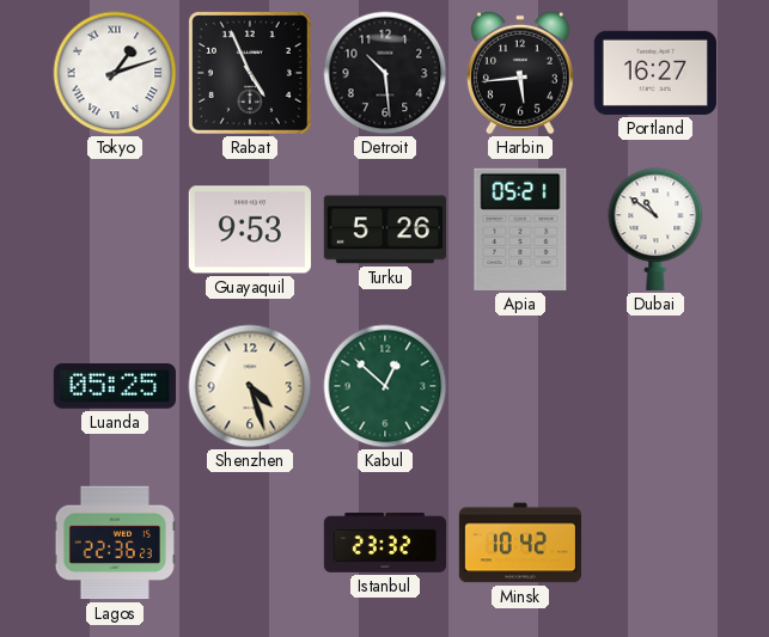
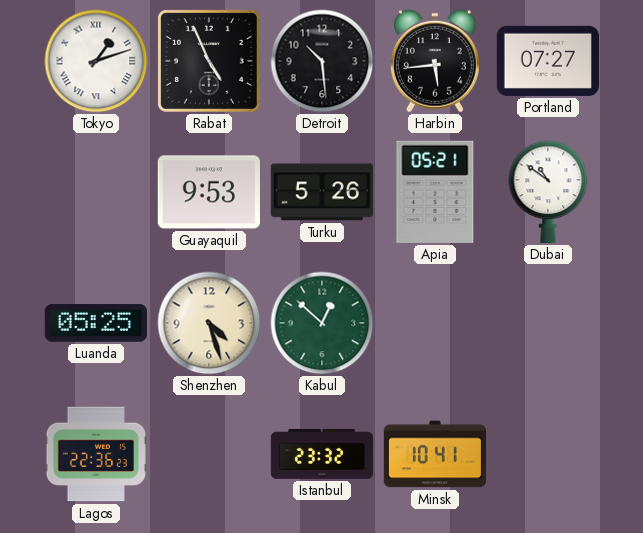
Portland: 16:27 -> 07:27 (548, 61)
Minsk: 10:42 -> 10:41 (434, 454)
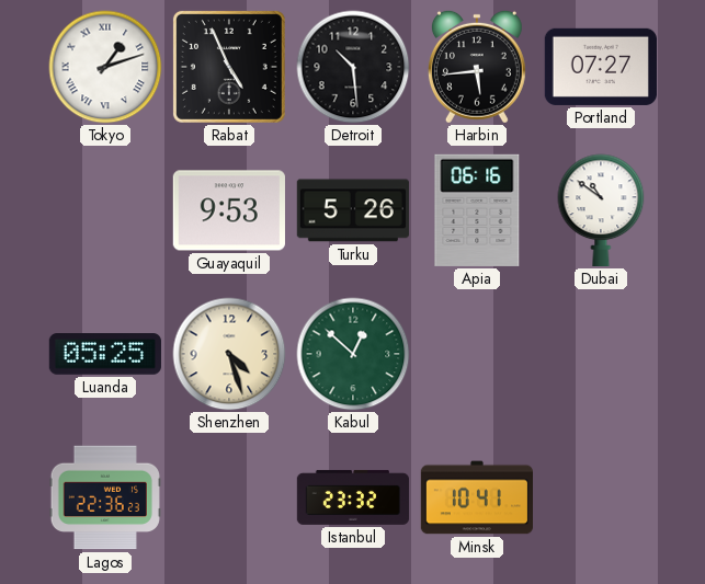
Apia: 05:21 -> 06:16 (477, 210)
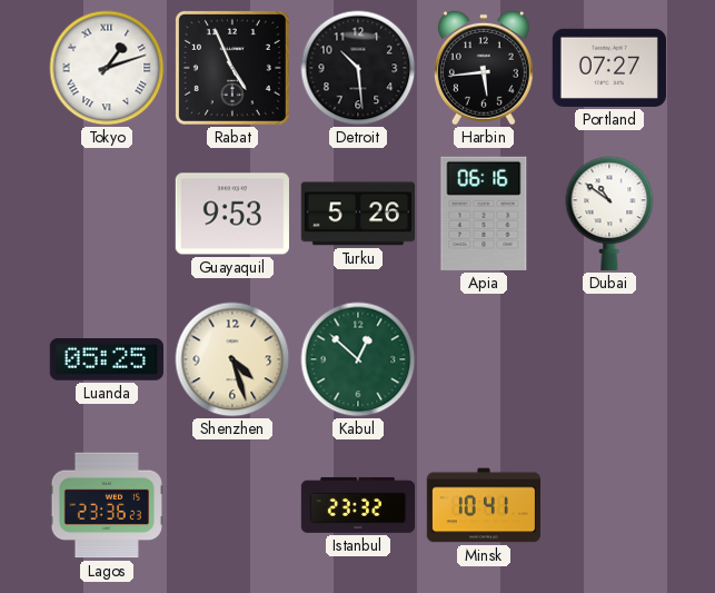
Lagos: 22:36 -> 23:36 (107, 505)
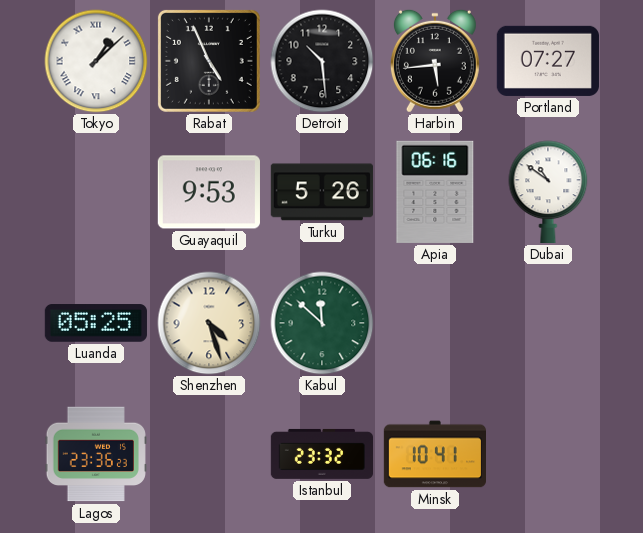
Tokyo: 1:12 -> 1:08 (96, 61)
Kabul: 12:52 -> 11:52 (322, 323)
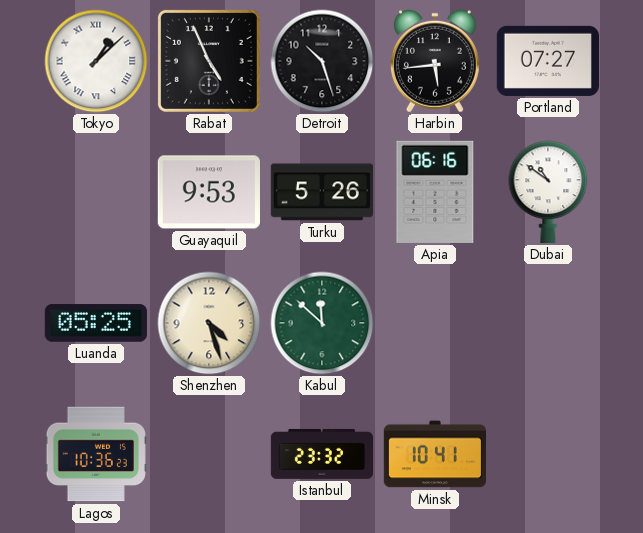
Detroit: 10:29 -> 10:27 (322, 61)
Lagos: 23:36 -> 10:36 (96, 454)
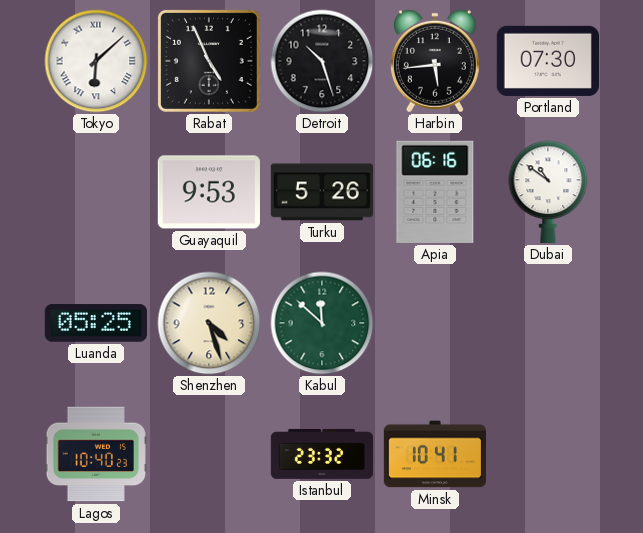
Tokyo: 1:08 -> 6:08 (96, 61)
Portland: 07:27 -> 07:30 (548, 61)
Lagos: 10:36 -> 10:40 (96, 454)
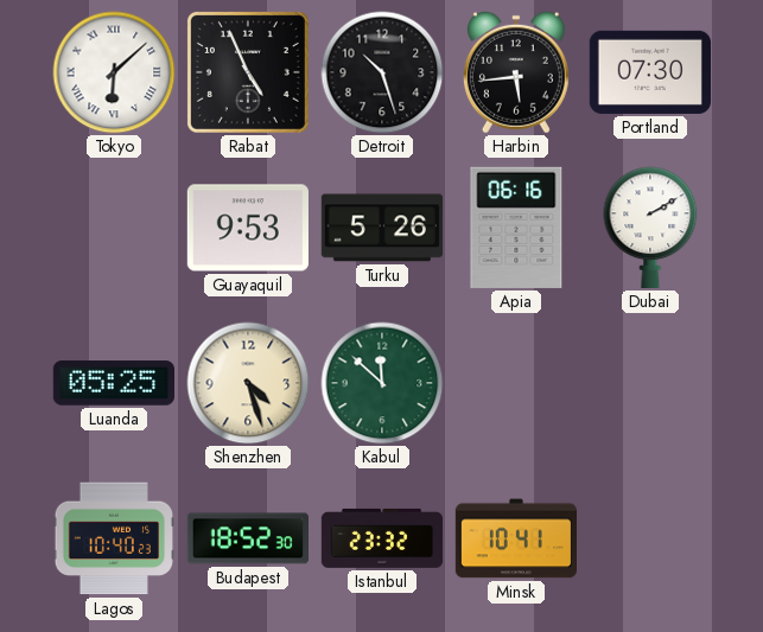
Dubai: 10:51 -> 2:10 (650, 228)
Budapest: none -> 18:52 (247, 538)
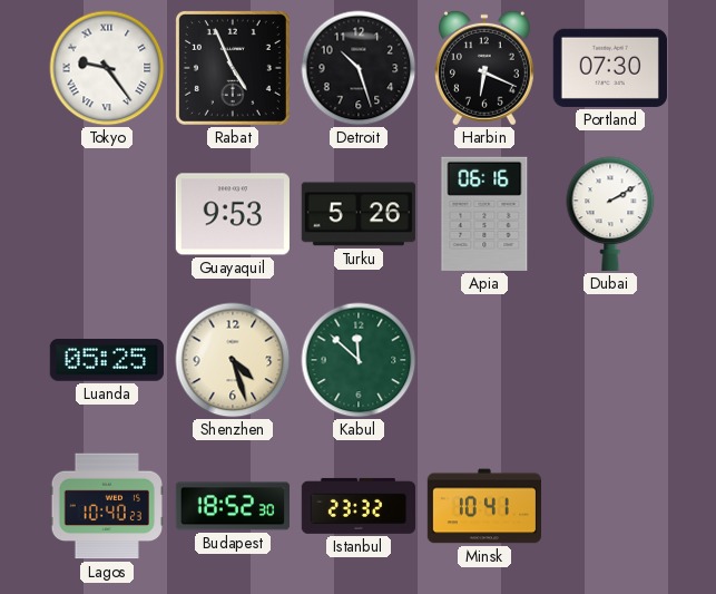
Tokyo: 6:08 -> 9:24 (107, 68)
Harbin: 5:44 -> 6:19 (484, 68)
